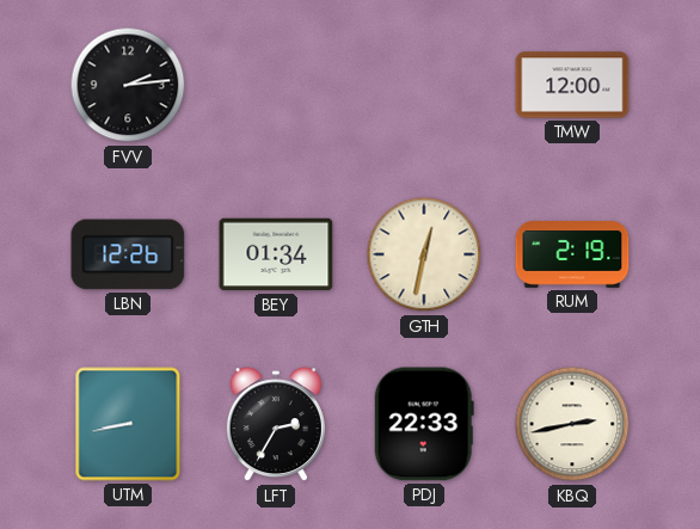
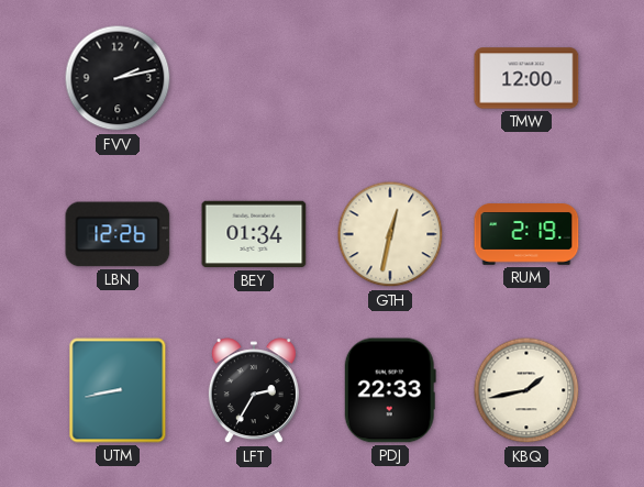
FVV: 2:14 -> 2:13 (118, 78)
KBQ: 2:43 -> 1:43 (526, 390)
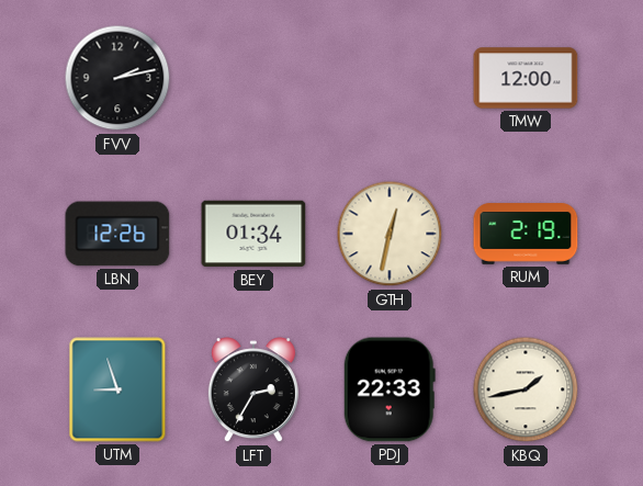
UTM: 8:43 -> 8:57 (117, 389)
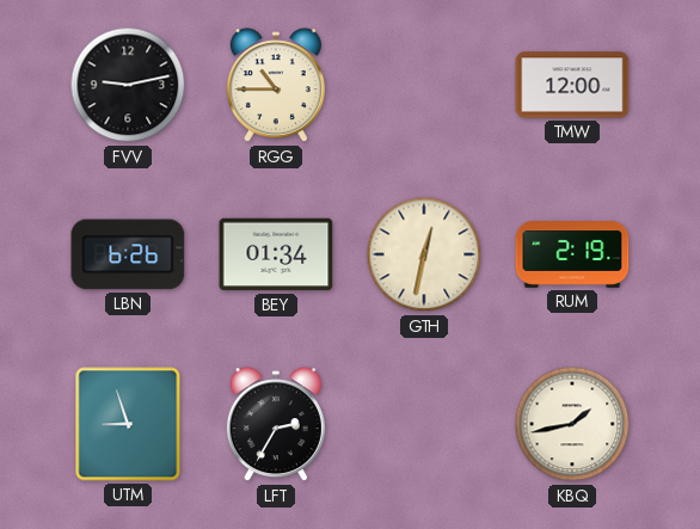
FVV: 2:13 -> 9:13 (128, 85)
RGG: none -> 10:45 (276, 86)
LBN: 12:26 -> 6:26 (128, 254)
PDJ: 22:33 -> none (390, 389)
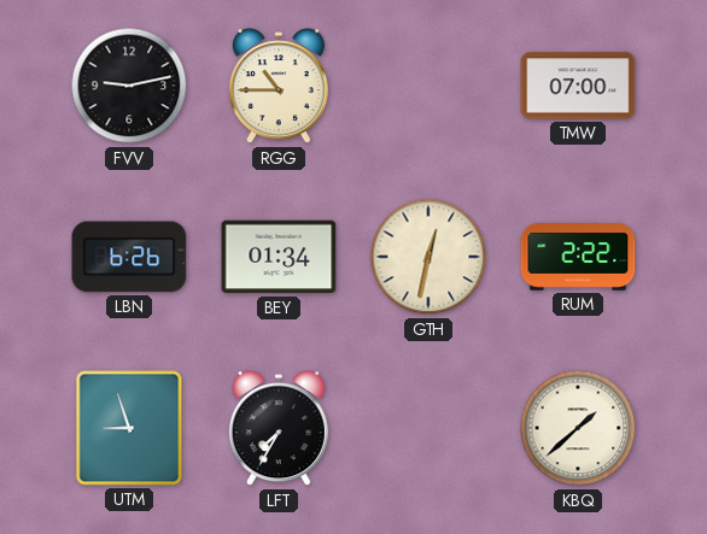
TMW: 12:00 -> 07:00 (578, 86)
RUM: 2:19 -> 2:22 (578, 257)
LFT: 2:35 -> 7:35 (279, 429)
KBQ: 1:43 -> 1:38 (578, 428)
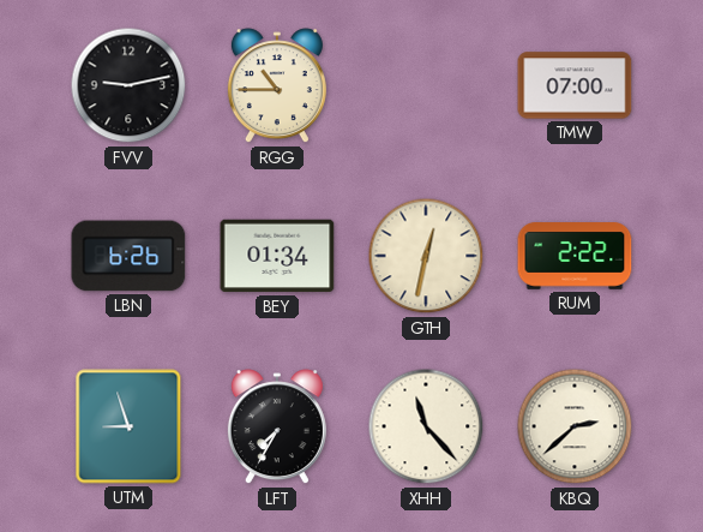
XHH: none -> 11:23 (426, 426)
KBQ: 1:38 -> 2:38 (575, 426)
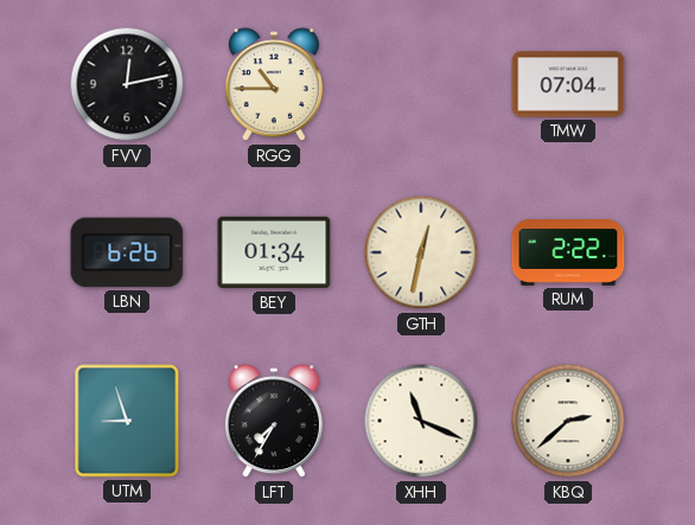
FVV: 9:13 -> 12:13 (127, 84)
TMW: 07:00 -> 07:04 (568, 84)
XHH: 11:23 -> 11:19 (421, 421)
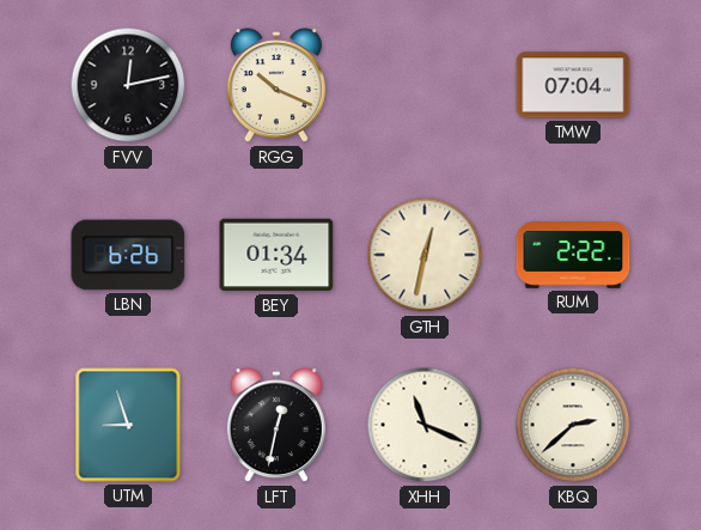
RGG: 10:45 -> 10:19 (276, 86)
LFT: 7:35 -> 12:32 (276, 426)
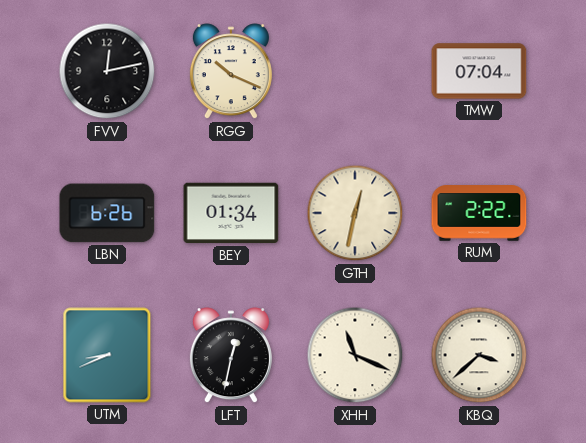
UTM: 8:57 -> 8:41 (107, 355)
KBQ: 2:38 -> 3:38 (479, 355)
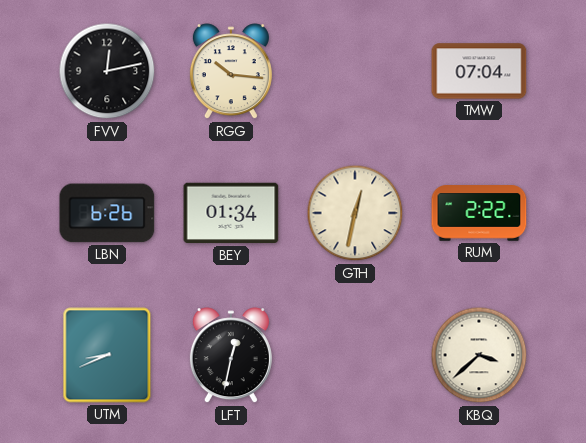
RGG: 10:19 -> 10:16 (231, 72)
XHH: 11:19 -> none (355, 355)
